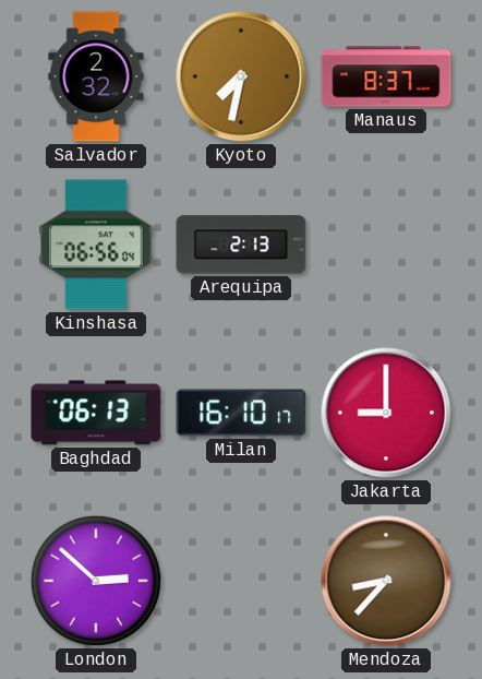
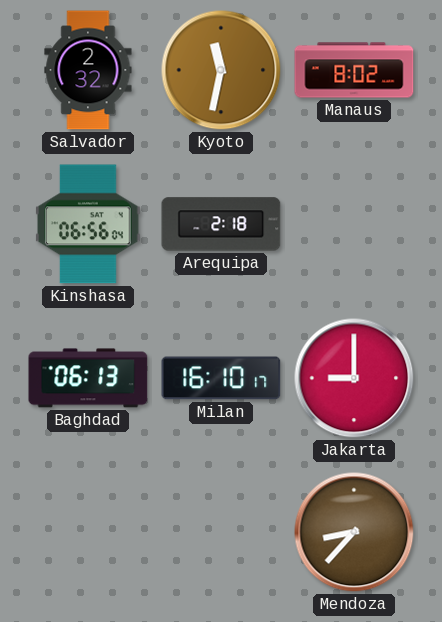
Kyoto: 7:32 -> 11:32 (221, 70)
Manaus: 8:37 -> 8:02 (354, 70)
Arequipa: 2:13 -> 2:18 (221, 224)
London: 2:52 -> none (96, 581)
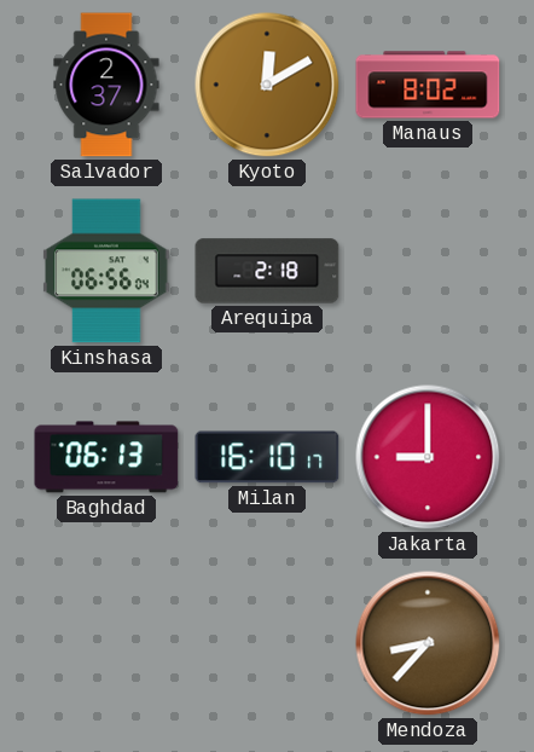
Salvador: 2:32 -> 2:37 (106, 85)
Kyoto: 11:32 -> 12:10 (267, 85)
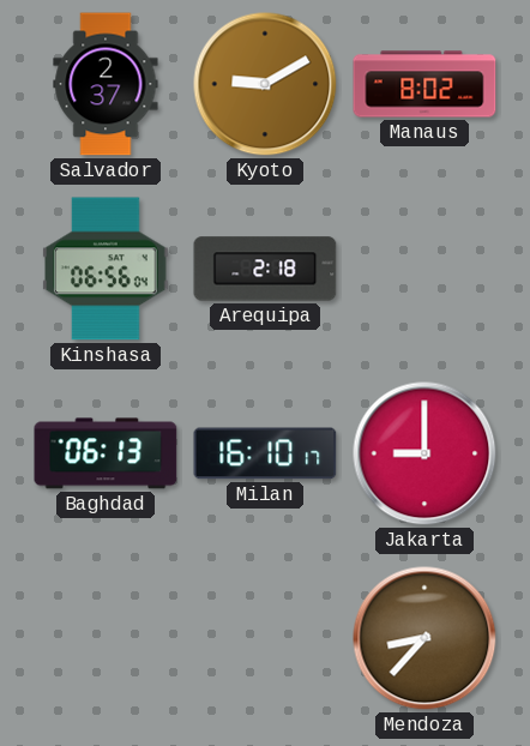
Kyoto: 12:10 -> 9:10 (265, 84)
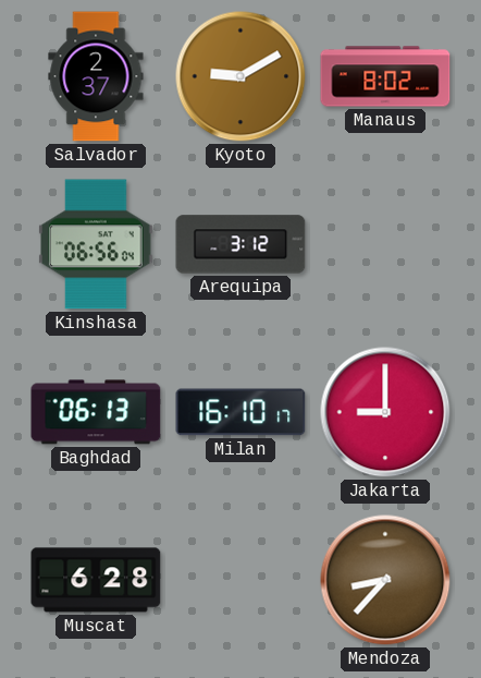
Arequipa: 2:18 -> 3:12 (240, 244)
Muscat: none -> 6:28 (96, 580)
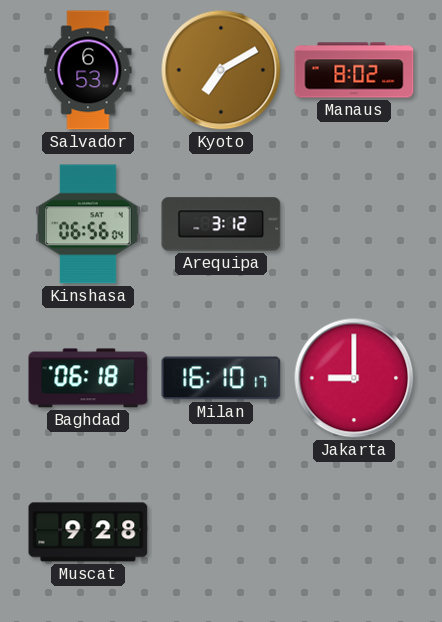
Salvador: 2:37 -> 6:53 (88, 70)
Kyoto: 9:10 -> 7:10 (221, 70)
Baghdad: 06:13 -> 06:18 (88, 378)
Muscat: 6:28 -> 9:28 (88, 532)
Mendoza: 8:37 -> none (385, 580)
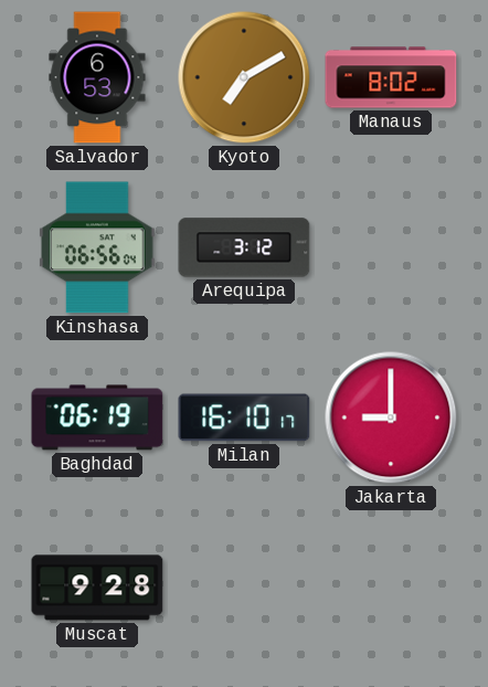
Baghdad: 06:18 -> 06:19 (97, 418)
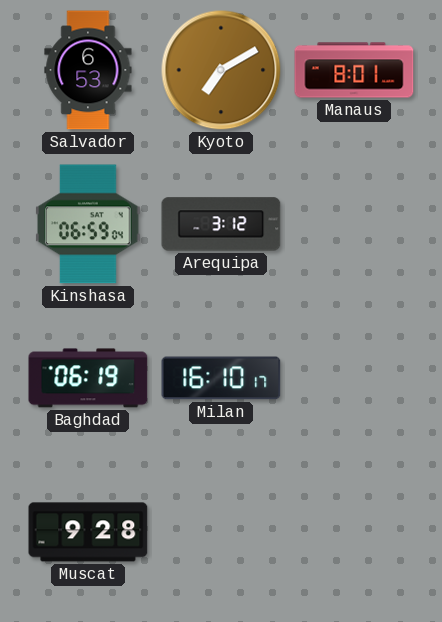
Manaus: 8:02 -> 8:01 (354, 70)
Kinshasa: 06:56 -> 06:59 (89, 224)
Jakarta: 9:00 -> none (391, 418)
